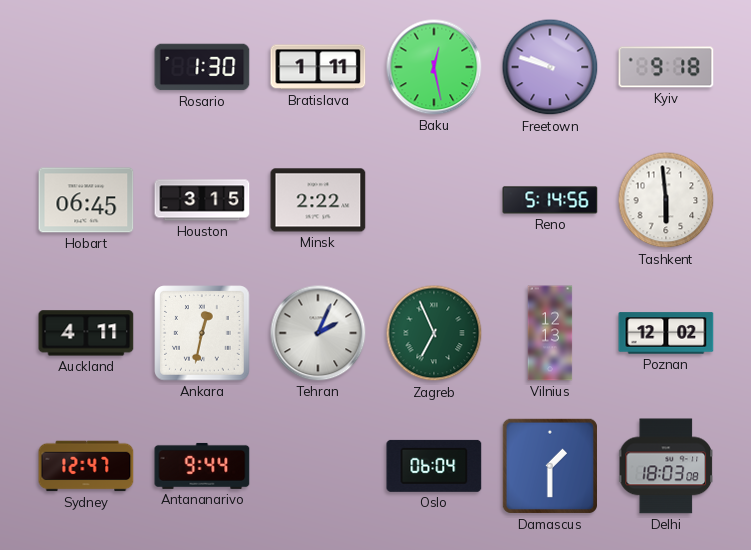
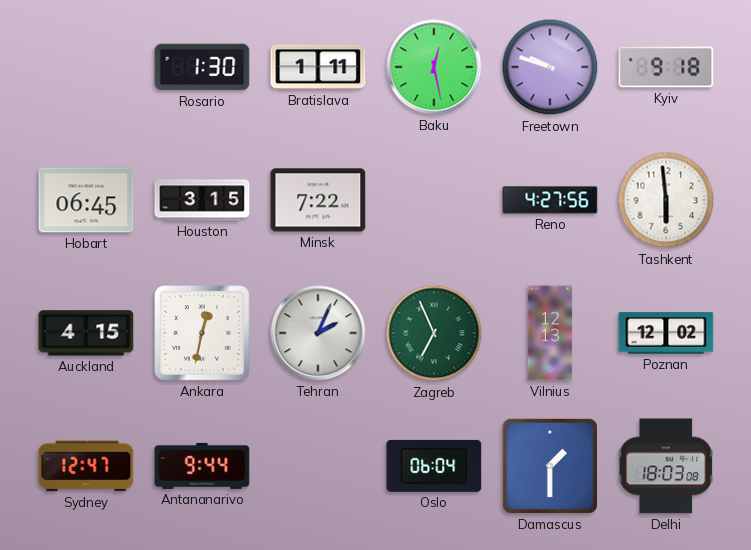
Minsk: 2:22 -> 7:22 (318, 200)
Reno: 5:14 -> 4:27 (550, 200)
Auckland: 4:11 -> 4:15 (86, 333)
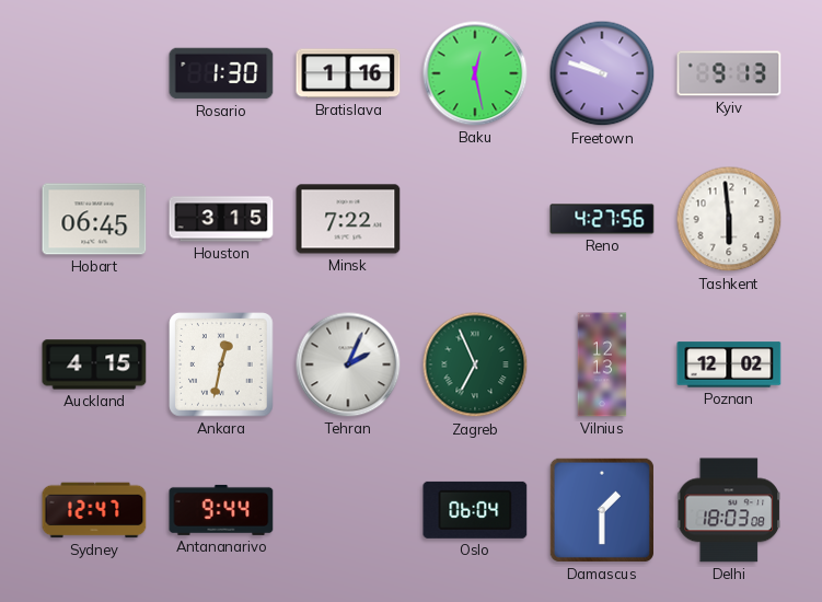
Bratislava: 1:11 -> 1:16 (348, 73)
Kyiv: 9:18 -> 9:13 (729, 73)
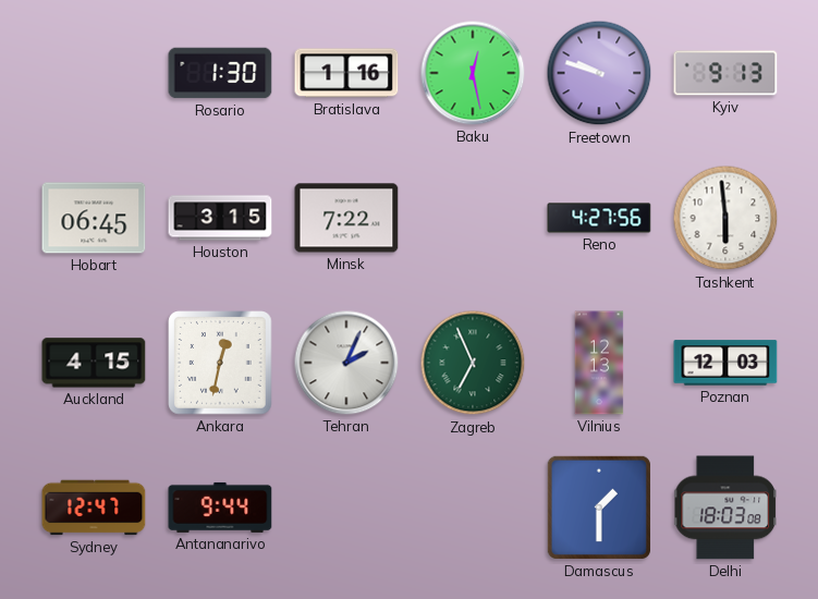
Poznan: 12:02 -> 12:03 (725, 363)
Oslo: 06:04 -> none (475, 510)
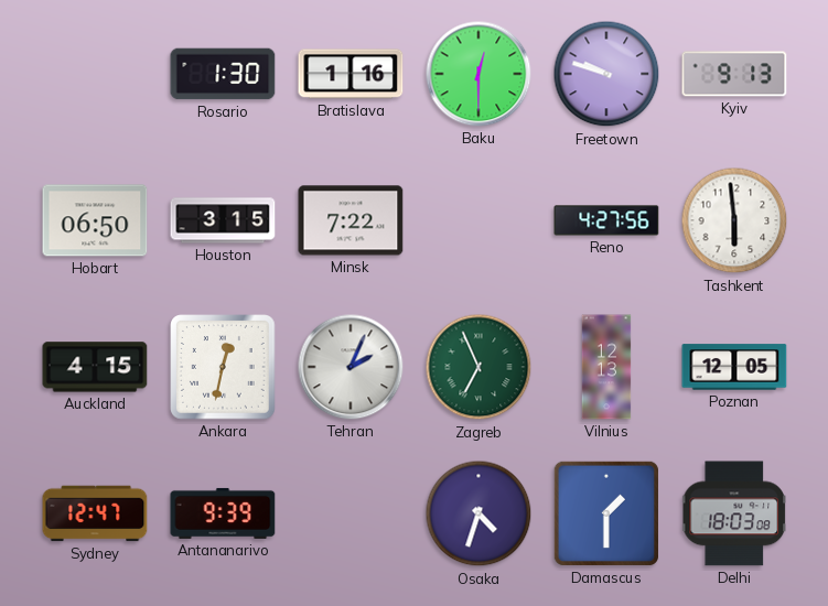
Baku: 12:28 -> 12:30 (478, 74)
Hobart: 06:45 -> 06:50 (95, 220)
Poznan: 12:03 -> 12:05 (734, 367)
Antananarivo: 9:44 -> 9:39 (223, 513)
Osaka: none -> 4:33 (478, 513)
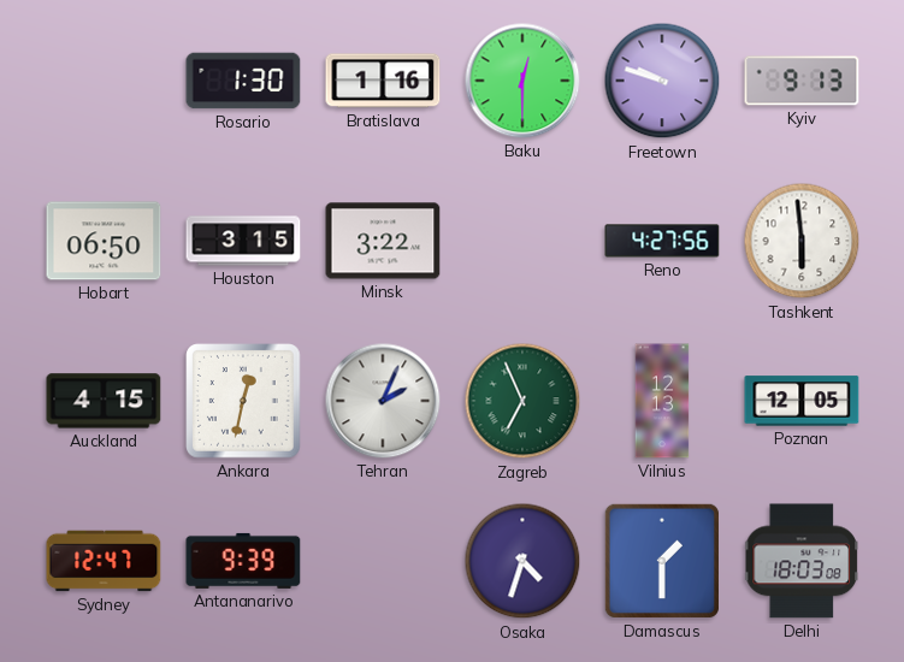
Minsk: 7:22 -> 3:22 (383, 241)
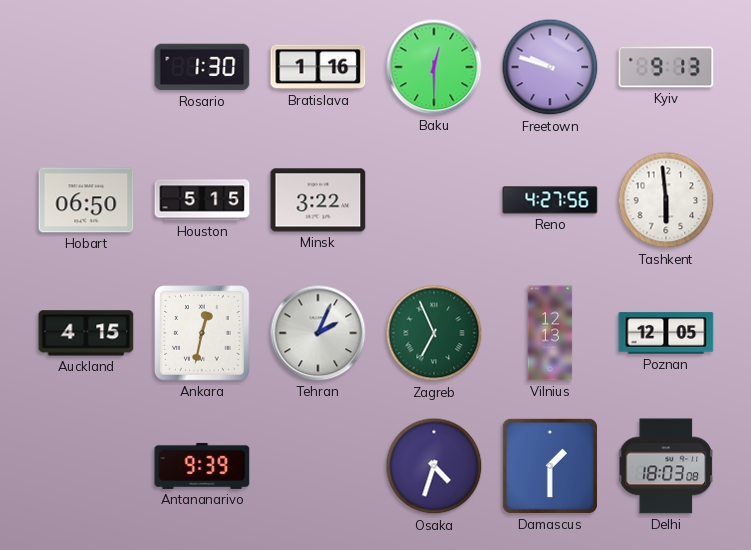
Houston: 3:15 -> 5:15 (202, 200)
Sydney: 12:47 -> none (104, 561)
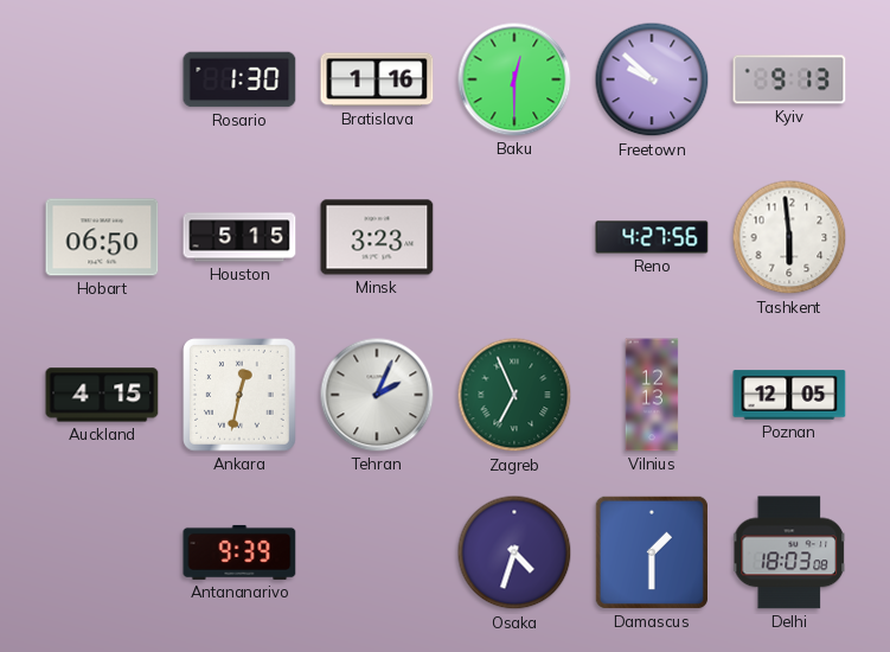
Freetown: 9:48 -> 9:52 (652, 79)
Minsk: 3:22 -> 3:23 (377, 237)
